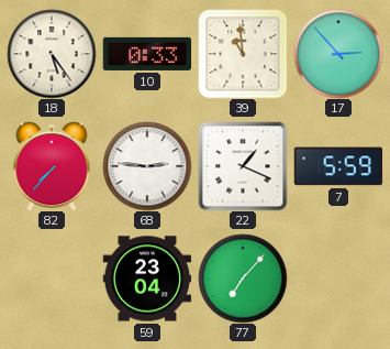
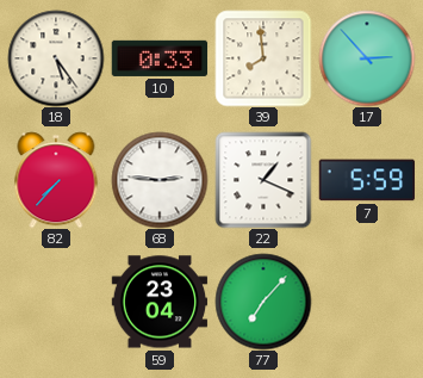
39: 10:59 -> 7:59 (263, 58)
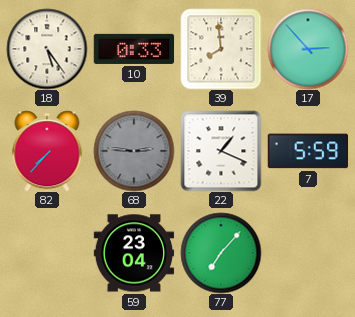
68 dial: white -> grey (134, 151)
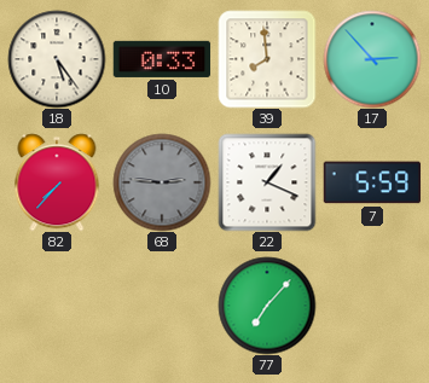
59: 23:04 -> none (134, 253)
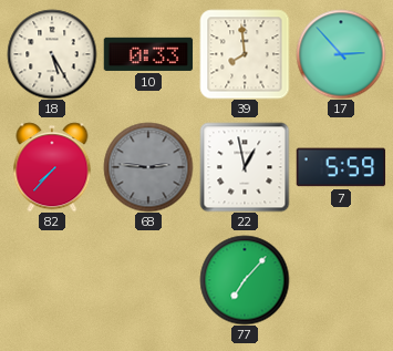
18: 5:24 -> 5:25 (52, 54)
22: 1:19 -> 12:58 (245, 167)
